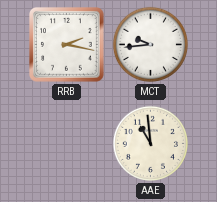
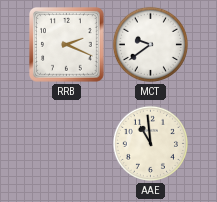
RRB: 2:17 -> 2:19 (67, 45)
MCT: 9:44 -> 9:39 (150, 44)
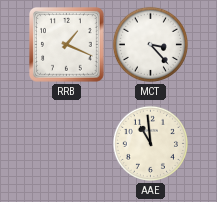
RRB: 2:19 -> 1:19 (67, 45)
MCT: 9:39 -> 3:23 (150, 44)
